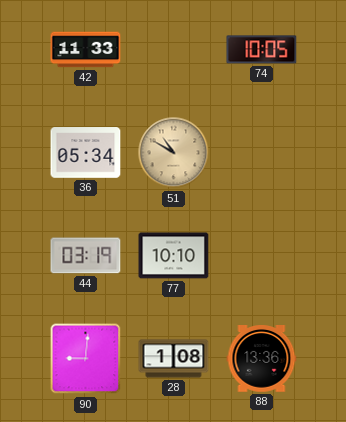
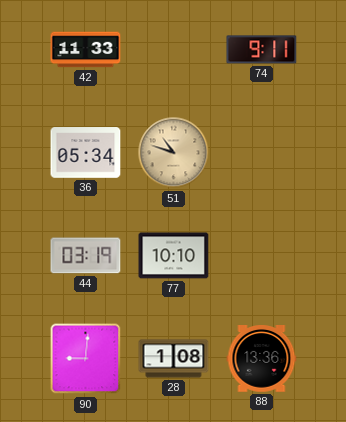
74: 10:05 -> 9:11 (262, 50)
51: 10:50 -> 10:48 (174, 153)
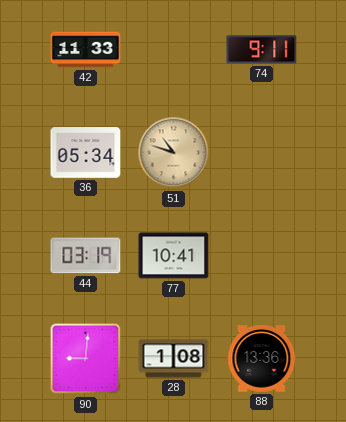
77: 10:10 -> 10:41 (174, 256)
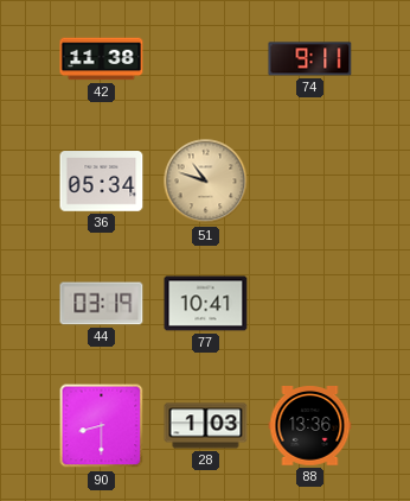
42: 11:33 -> 11:38 (102, 59)
90: 9:01 -> 8:30 (102, 426)
28: 1:08 -> 1:03 (206, 426)
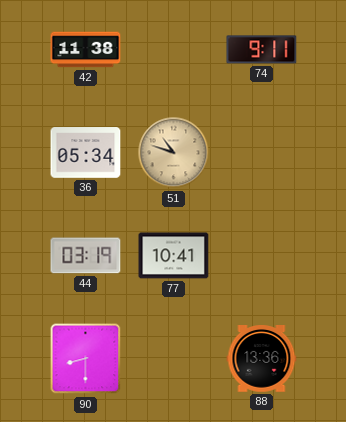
28: 1:03 -> none (206, 426)
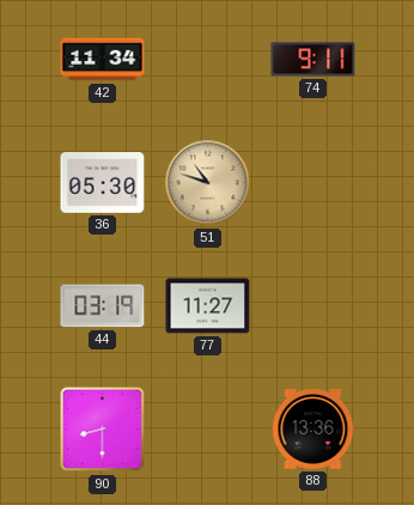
42: 11:38 -> 11:34 (103, 60)
36: 05:34 -> 05:30 (103, 183)
77: 10:41 -> 11:27 (208, 306)
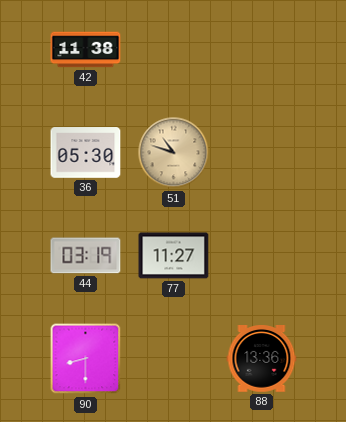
42: 11:34 -> 11:38 (86, 50)
74: 9:11 -> none (313, 60)
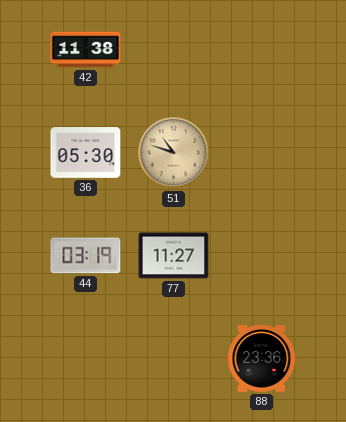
90: 8:30 -> none (86, 359)
88: 13:36 -> 23:36 (262, 359)
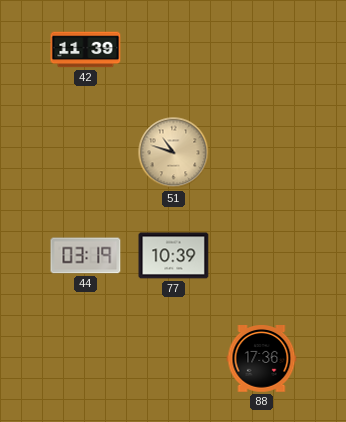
42: 11:38 -> 11:39 (86, 50)
36: 05:30 -> none (86, 153)
77: 11:27 -> 10:39 (174, 256)
88: 23:36 -> 17:36 (262, 359)
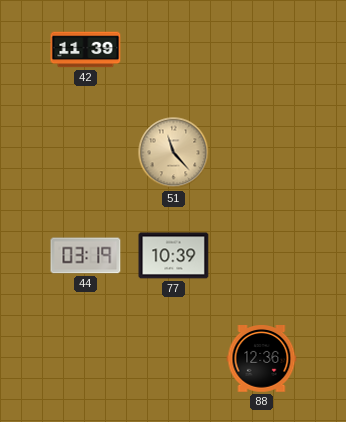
51: 10:48 -> 11:23 (174, 153)
88: 17:36 -> 12:36 (262, 359)
